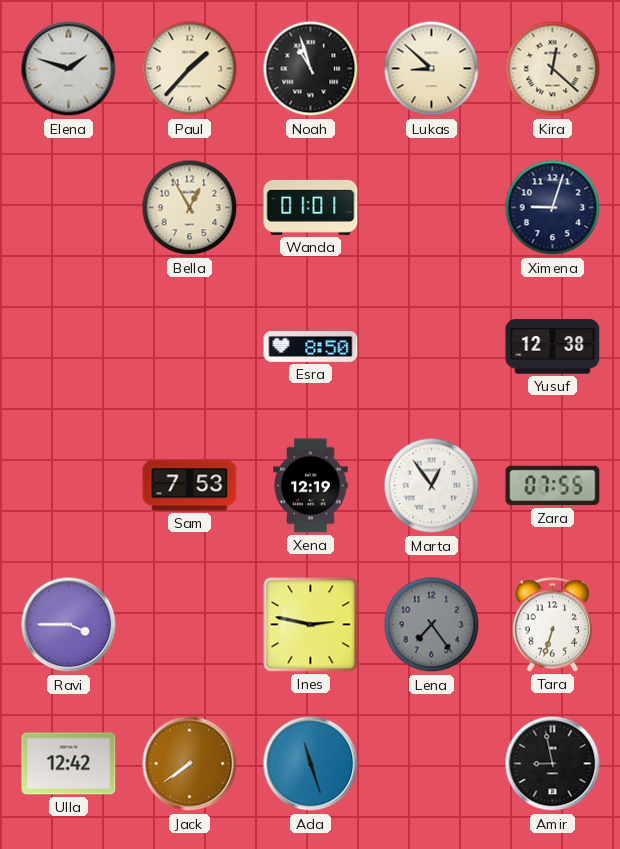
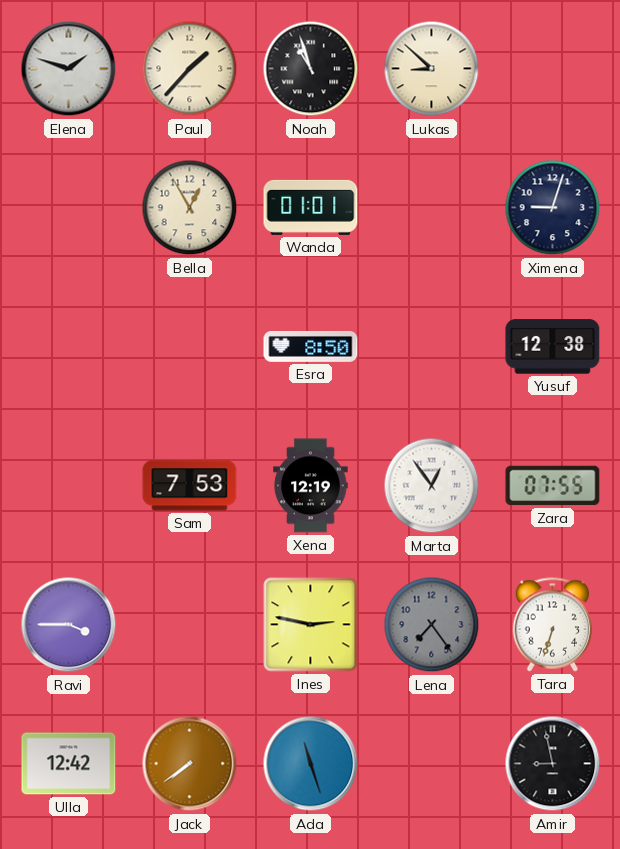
Kira: 12:22 -> none (553, 69)
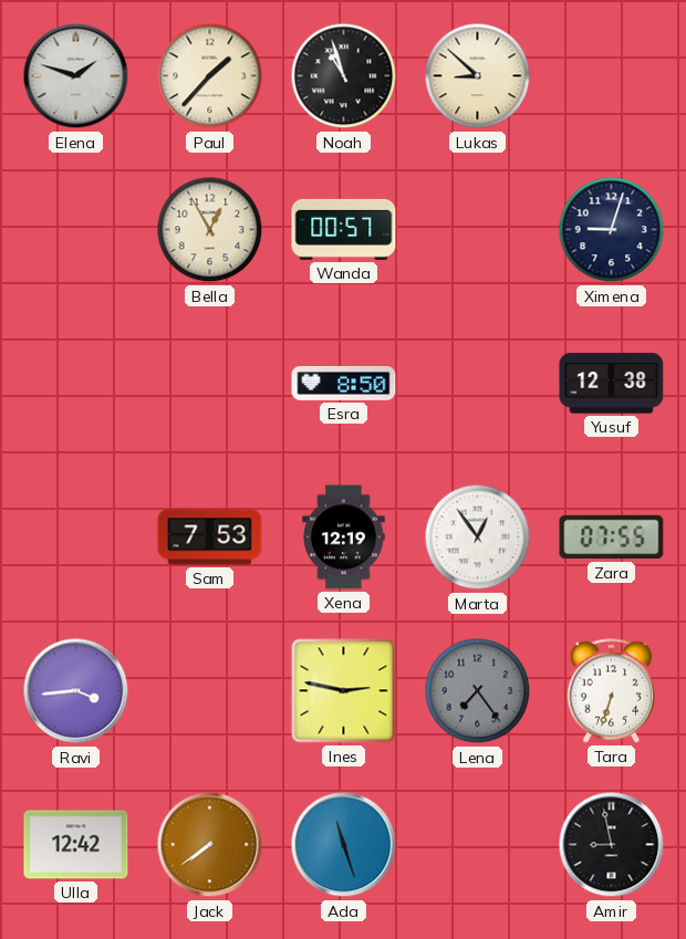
Wanda: 01:01 -> 00:57 (344, 229)
Ravi: 3:45 -> 3:44 (76, 691)
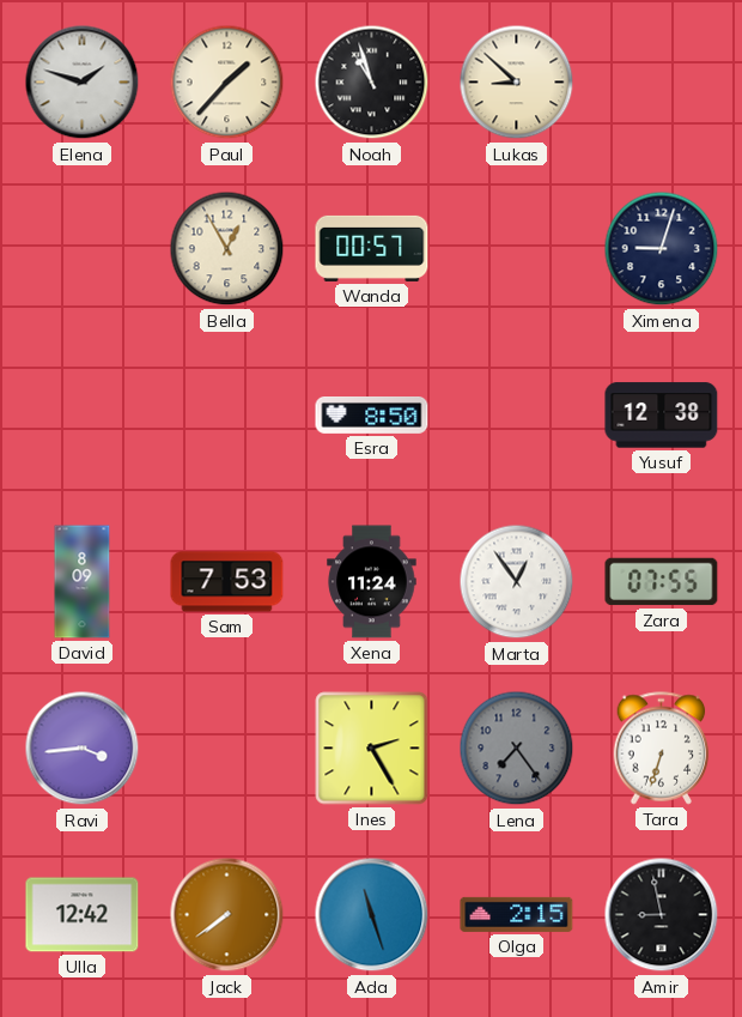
David: none -> 8:09 (83, 582)
Xena: 12:19 -> 11:24 (372, 582)
Ines: 2:47 -> 2:25 (372, 749)
Olga: none -> 2:15 (517, 914)
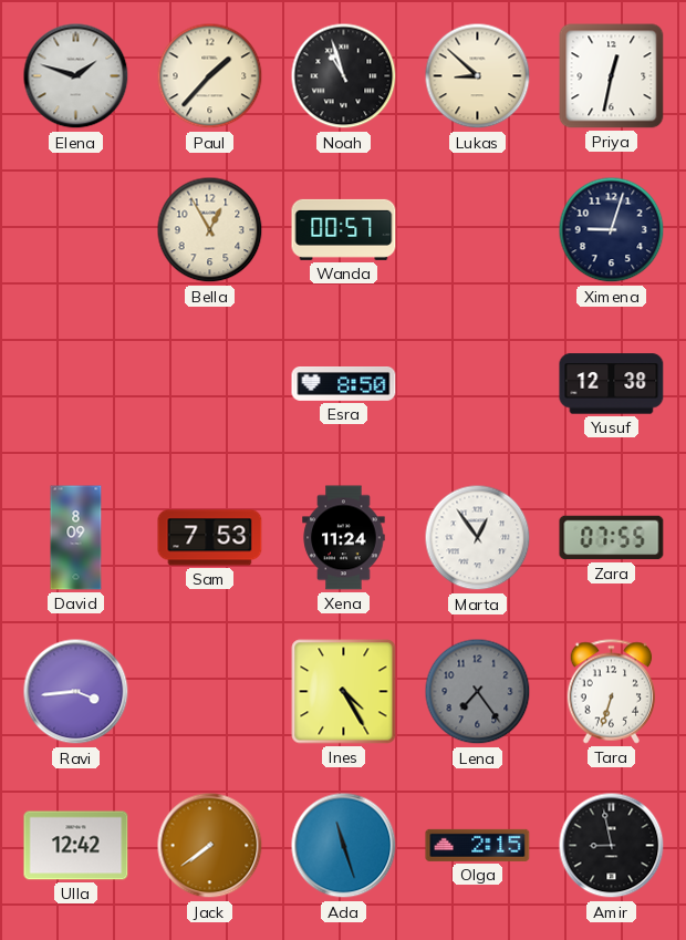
Priya: none -> 12:32 (612, 76)
Ines: 2:25 -> 4:25 (344, 692)
